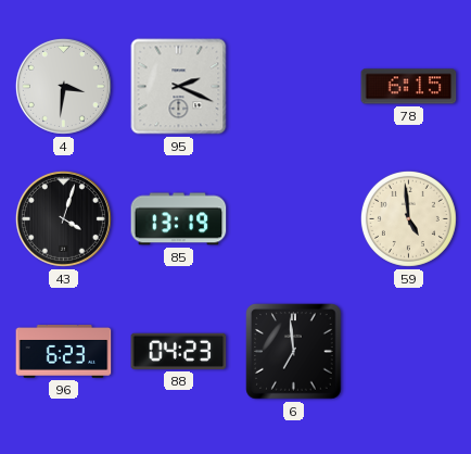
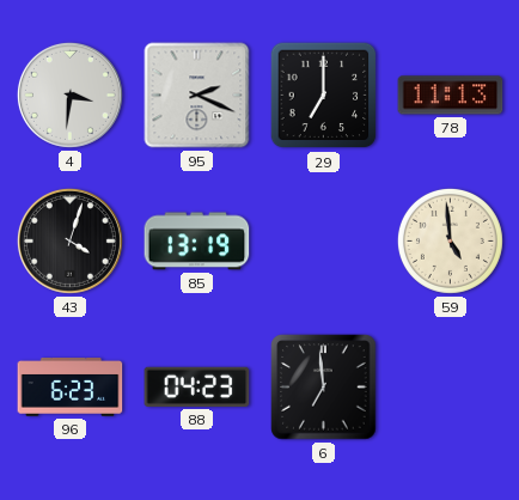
29: none -> 7:00 (324, 96)
78: 6:15 -> 11:13 (451, 96)
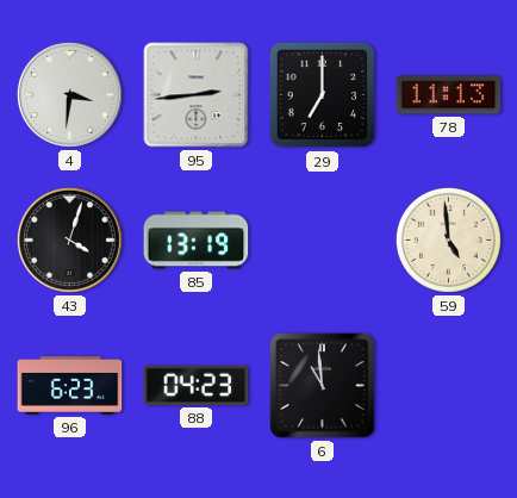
95: 2:19 -> 2:44 (197, 95)
6: 6:59 -> 10:59 (323, 386)
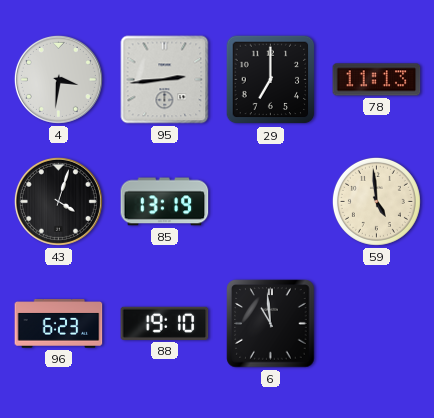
88: 04:23 -> 19:10 (165, 323)
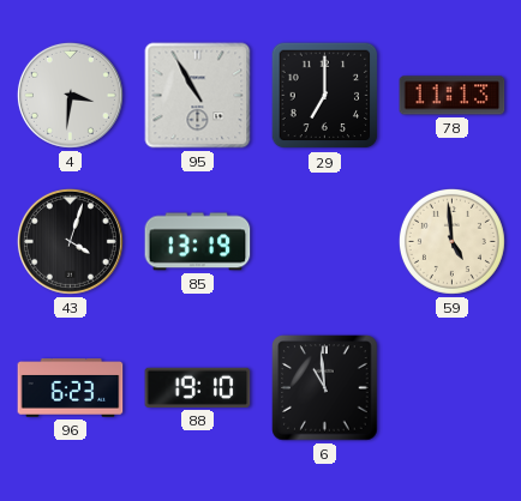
95: 2:44 -> 10:55 (198, 96)
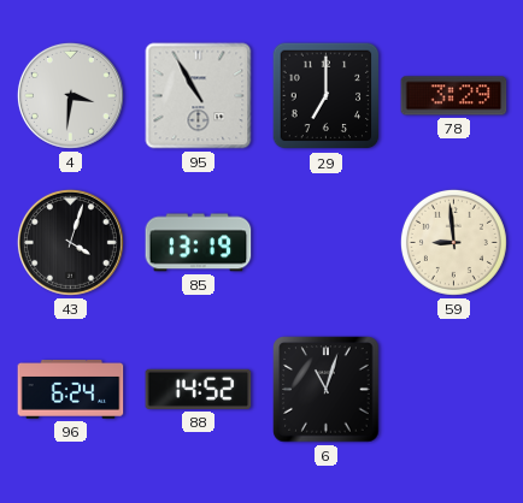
78: 11:13 -> 3:29 (454, 96)
59: 4:59 -> 8:59 (453, 242)
96: 6:23 -> 6:24 (71, 390)
88: 19:10 -> 14:52 (199, 389)
6: 10:59 -> 11:03 (327, 390)
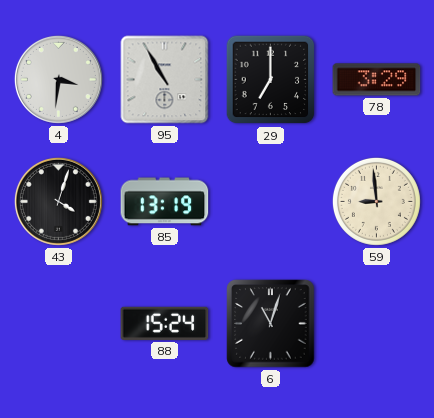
96: 6:24 -> none (71, 390)
88: 14:52 -> 15:24 (165, 323)
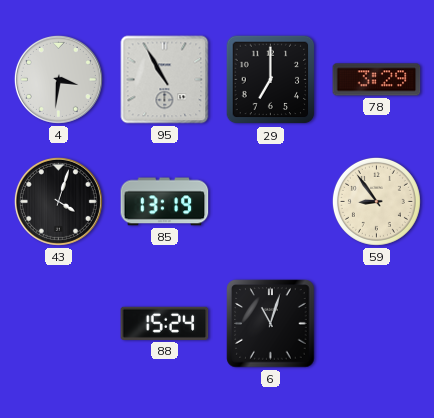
59: 8:59 -> 8:54 (376, 201)
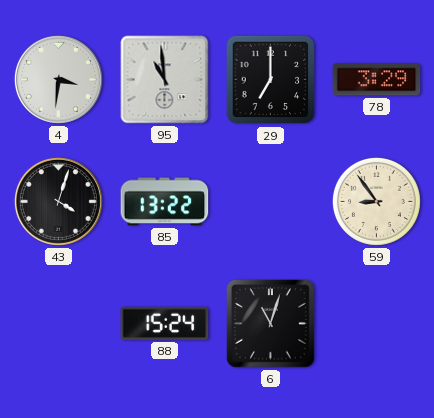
95: 10:55 -> 10:59 (165, 80)
85: 13:19 -> 13:22 (165, 202)
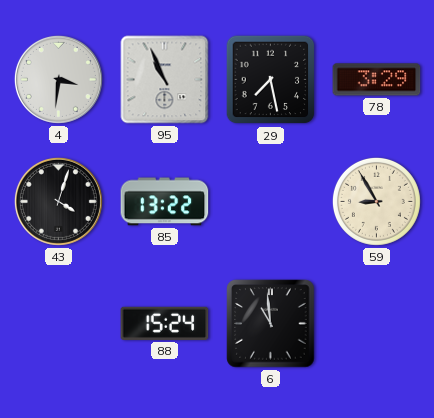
95: 10:59 -> 10:56 (165, 80)
29: 7:00 -> 7:28 (271, 80)
59: 8:54 -> 8:55 (376, 201)
6: 11:03 -> 10:59 (271, 324)
